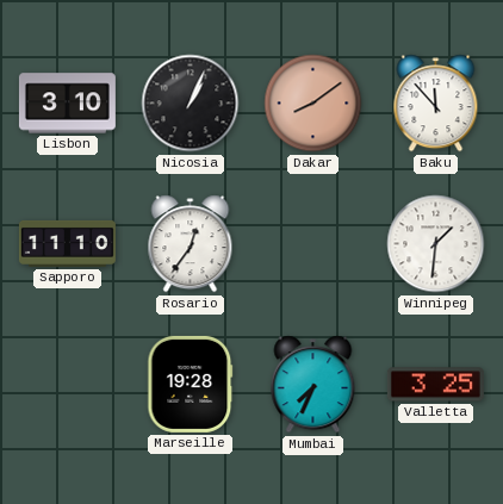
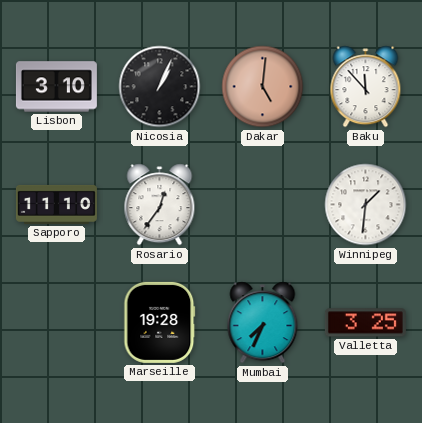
Dakar: 8:09 -> 5:01 (263, 87)
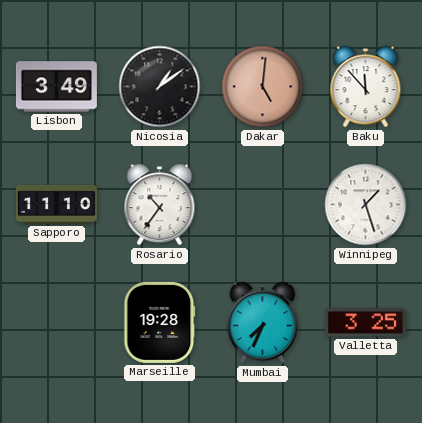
Lisbon: 3:10 -> 3:49 (56, 87)
Nicosia: 1:04 -> 1:09 (160, 87)
Rosario: 12:36 -> 10:36 (160, 205)
Winnipeg: 1:31 -> 1:27 (366, 205)
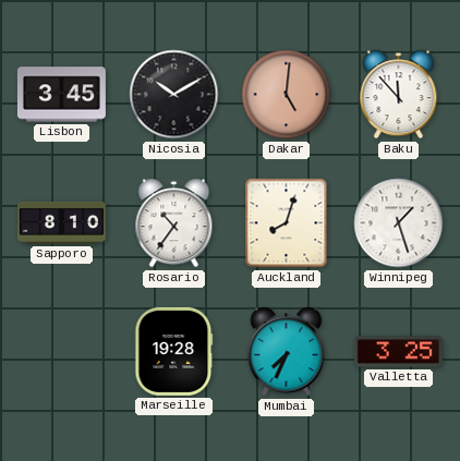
Lisbon: 3:49 -> 3:45 (61, 95)
Nicosia: 1:09 -> 10:10 (174, 95)
Sapporo: 11:10 -> 8:10 (61, 222)
Auckland: none -> 8:03 (287, 223)
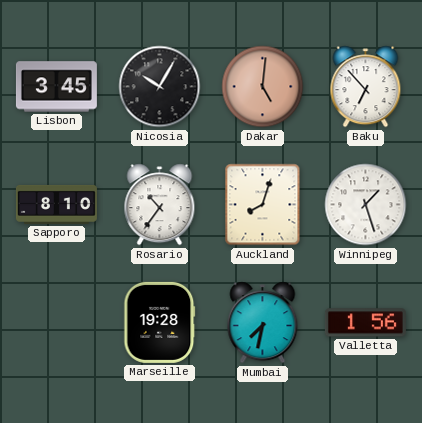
Nicosia: 10:10 -> 10:05 (160, 87)
Baku: 11:53 -> 6:53 (366, 87)
Mumbai: 7:34 -> 7:32 (263, 323)
Valletta: 3:25 -> 1:56 (365, 323)
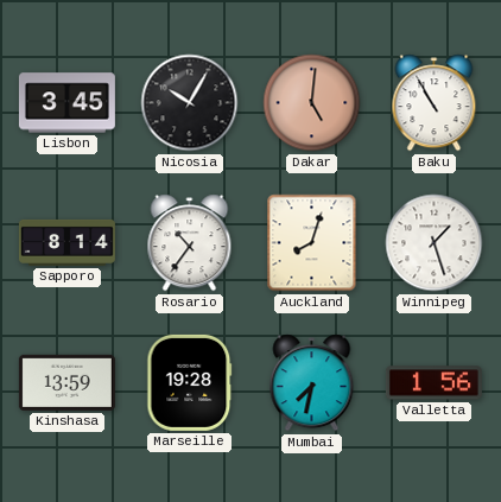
Baku: 6:53 -> 10:55 (435, 103)
Sapporo: 8:10 -> 8:14 (66, 242)
Kinshasa: none -> 13:59 (66, 382)
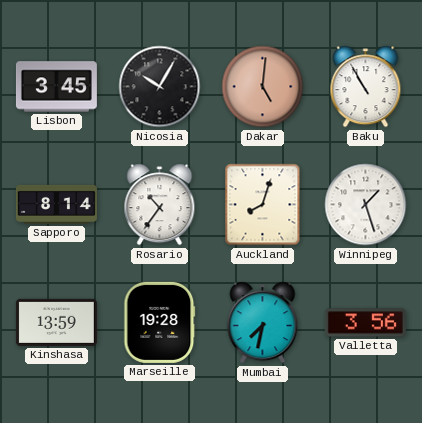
Valletta: 1:56 -> 3:56 (365, 323)
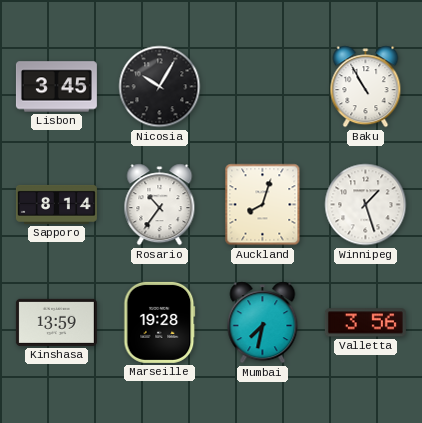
Dakar: 5:01 -> none (263, 87)
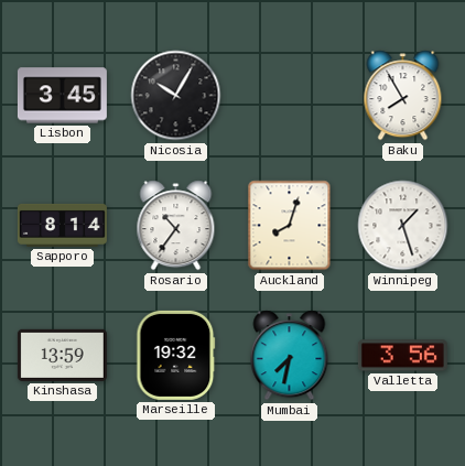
Baku: 10:55 -> 7:55 (403, 96)
Marseille: 19:28 -> 19:32 (176, 355)
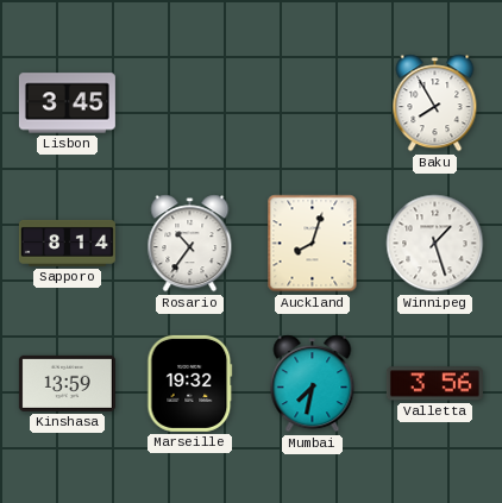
Nicosia: 10:05 -> none (176, 96)
